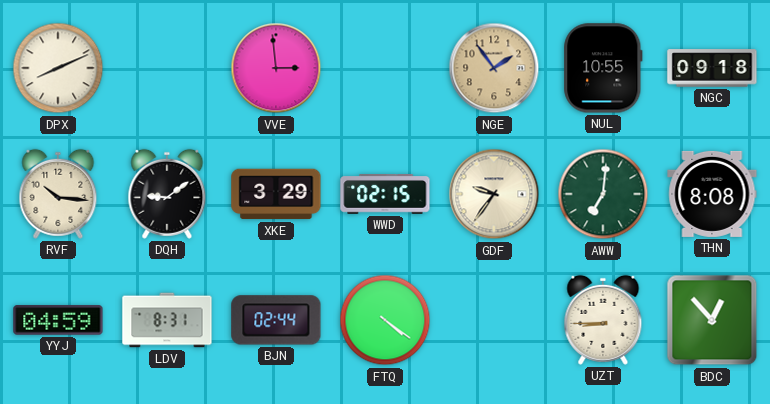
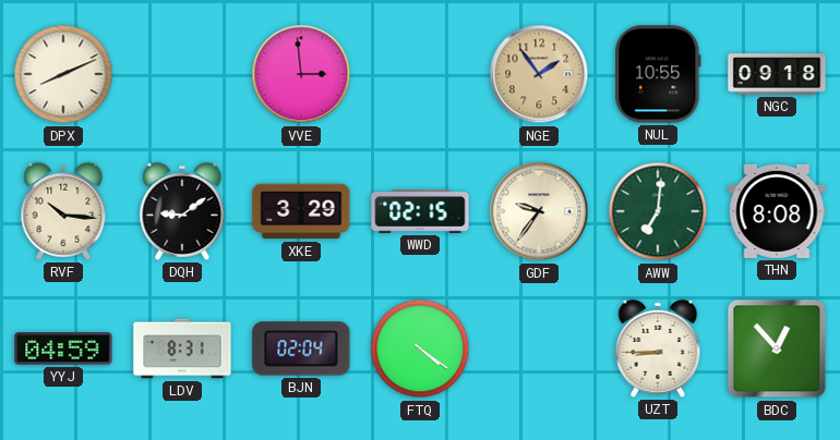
BJN: 02:44 -> 02:04 (301, 349)
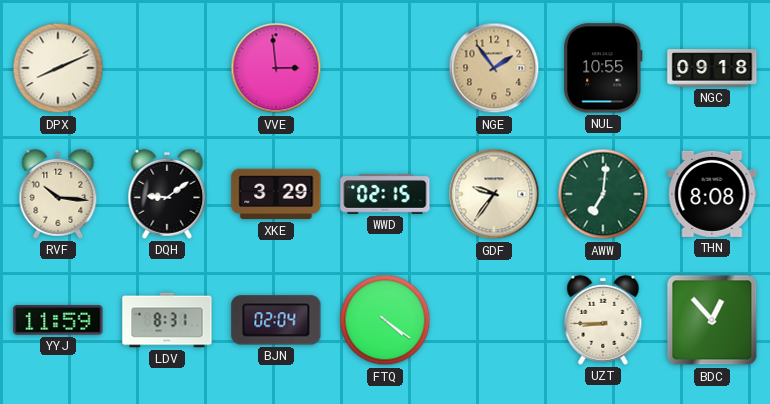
YYJ: 04:59 -> 11:59 (58, 320)
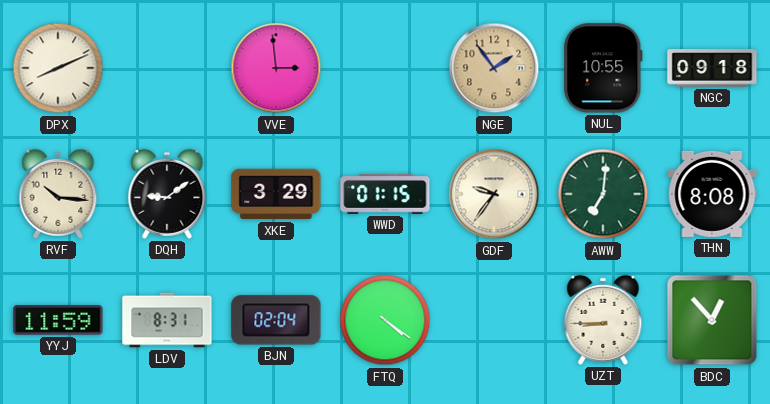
WWD: 02:15 -> 01:15 (385, 195)
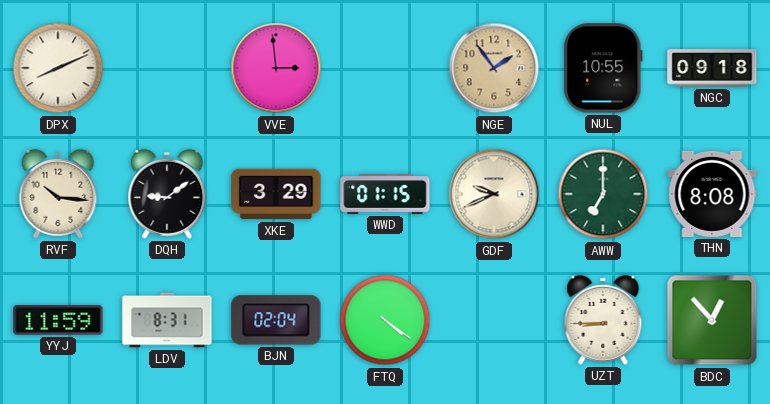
GDF: 9:36 -> 9:41 (494, 194)
AWW: 7:01 -> 7:00 (603, 194)
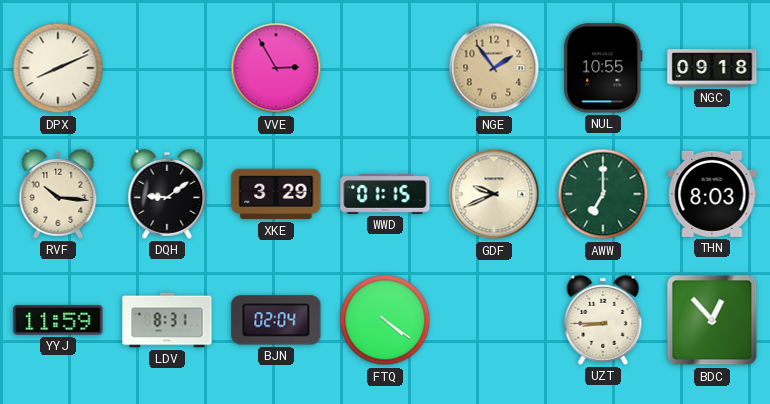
VVE: 2:59 -> 2:55 (276, 68)
THN: 8:08 -> 8:03 (712, 194)
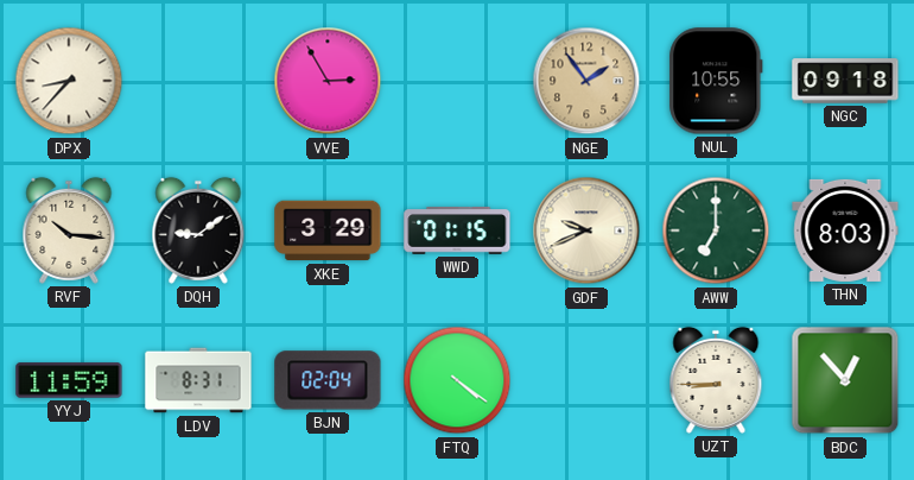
DPX: 8:11 -> 8:37 (69, 81)
